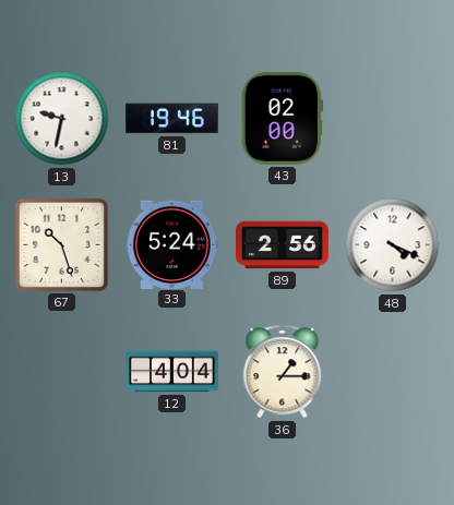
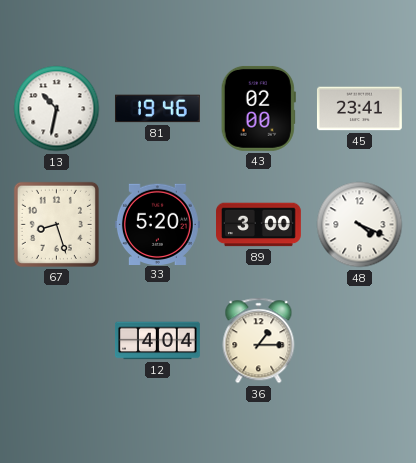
13: 9:32 -> 10:32 (57, 109)
45: none -> 23:41 (359, 109)
67: 10:27 -> 8:27 (56, 224)
33: 5:24 -> 5:20 (157, 224)
89: 2:56 -> 3:00 (259, 225)
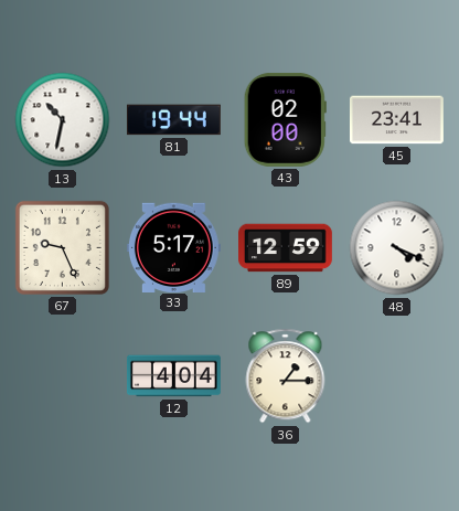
81: 19:46 -> 19:44 (173, 120)
67: 8:27 -> 9:26 (62, 247)
33: 5:20 -> 5:17 (173, 247)
89: 3:00 -> 12:59 (286, 248)
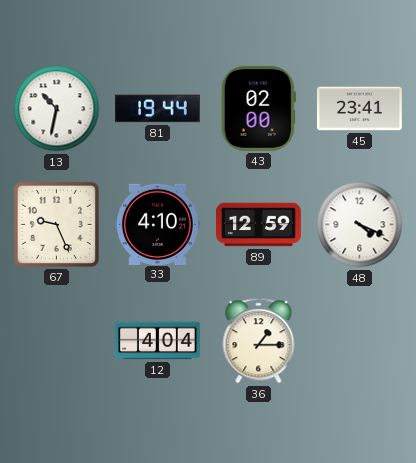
33: 5:17 -> 4:10 (157, 224)
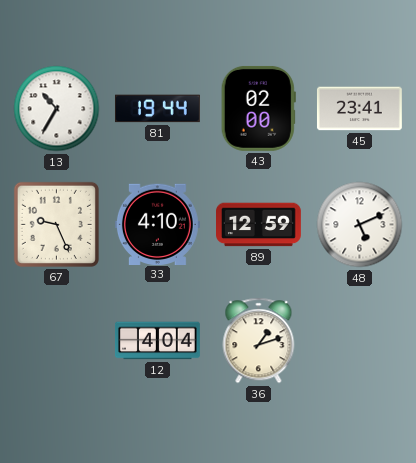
13: 10:32 -> 10:35 (57, 109)
48: 4:19 -> 5:11 (360, 225)
36: 1:15 -> 1:12 (259, 341)
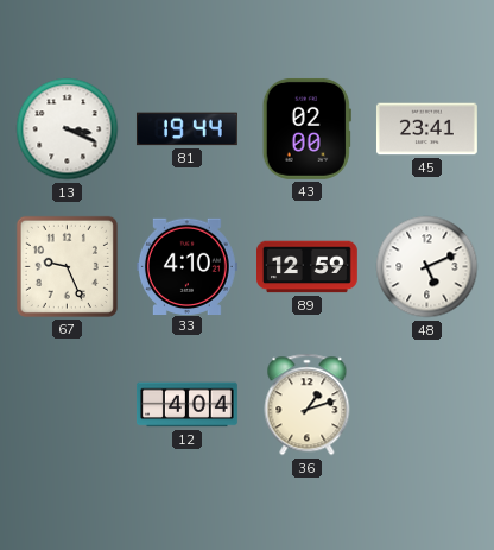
13: 10:35 -> 3:19 (68, 129)
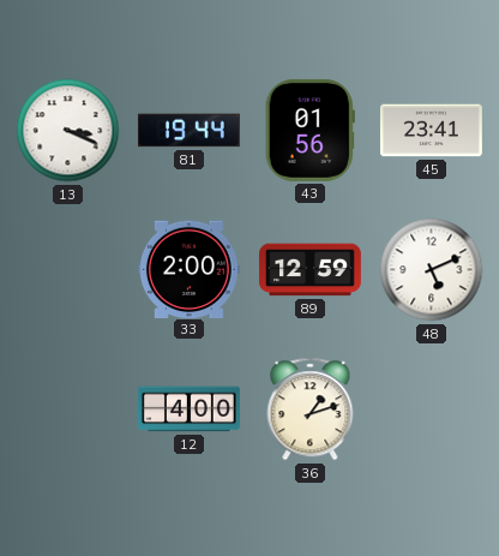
43: 02:00 -> 01:56 (309, 130)
67: 9:26 -> none (66, 266)
33: 4:10 -> 2:00 (188, 269)
12: 4:04 -> 4:00 (188, 409)
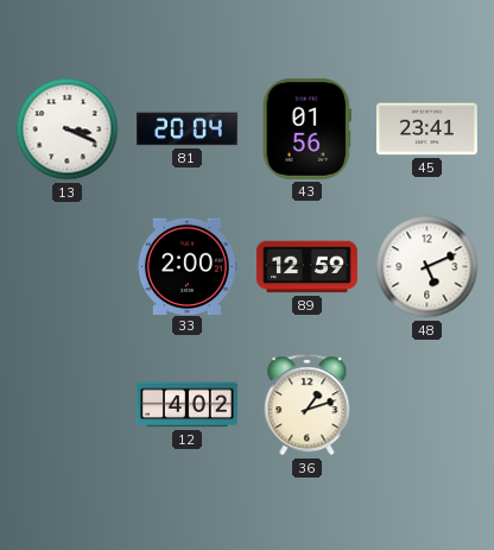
81: 19:44 -> 20:04 (186, 129)
12: 4:00 -> 4:02 (186, 405)
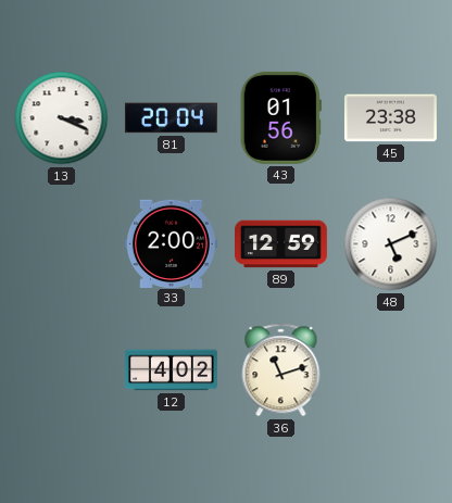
45: 23:41 -> 23:38 (390, 118)
36: 1:12 -> 11:12 (281, 370)
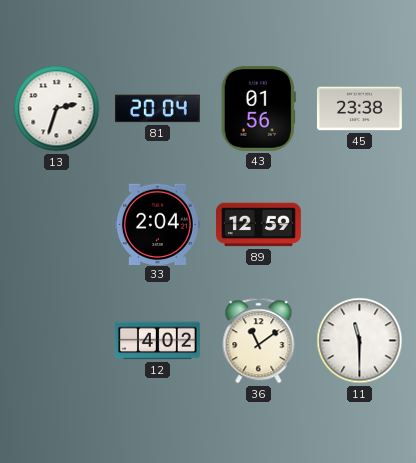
13: 3:19 -> 2:33 (57, 109)
33: 2:00 -> 2:04 (157, 224)
48: 5:11 -> none (391, 244)
36: 11:12 -> 11:09 (259, 341)
11: none -> 11:30 (360, 341)
